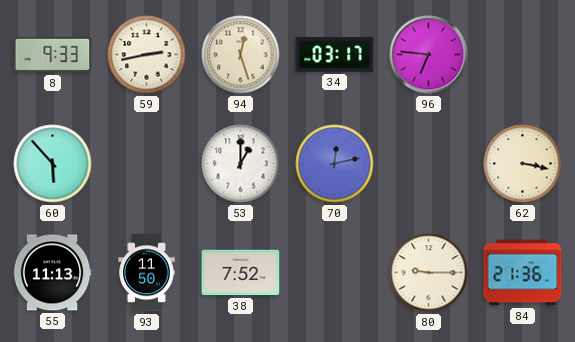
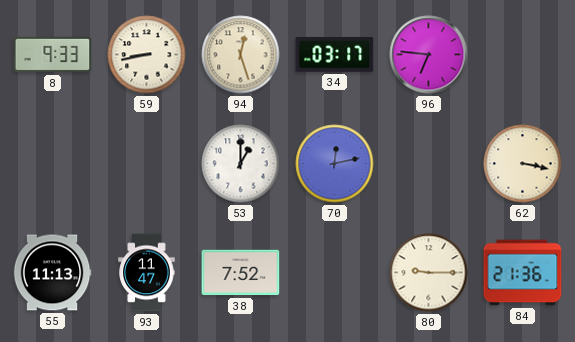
59: 2:43 -> 8:43 (147, 55)
60: 5:53 -> none (53, 164)
93: 11:50 -> 11:47 (147, 273)
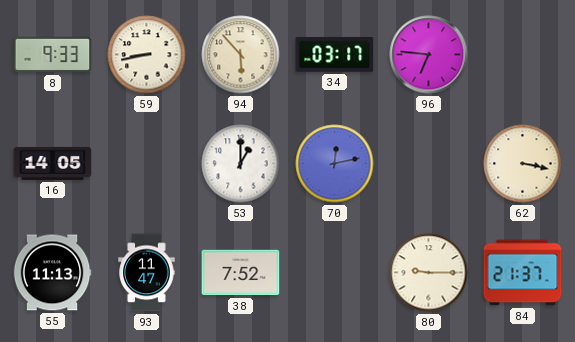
94: 12:27 -> 5:53 (241, 55)
16: none -> 14:05 (53, 163)
84: 21:36 -> 21:37 (523, 273)
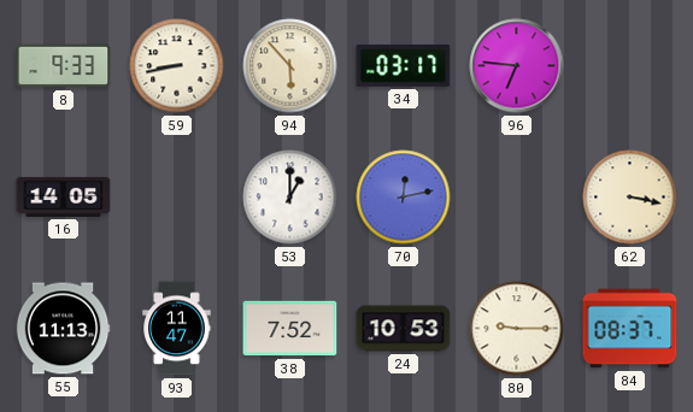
24: none -> 10:53 (404, 329)
84: 21:37 -> 08:37 (630, 329)
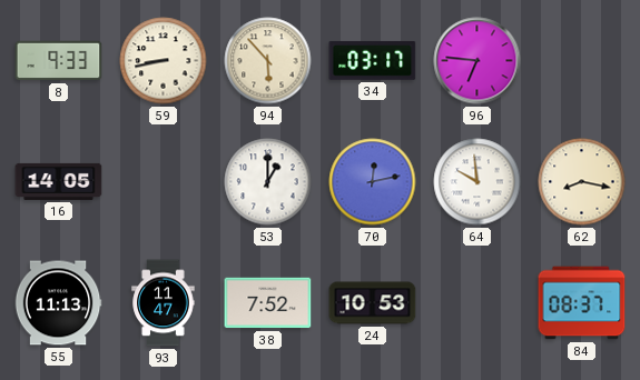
64: none -> 9:59 (477, 182)
62: 3:17 -> 8:17 (582, 182)
80: 9:15 -> none (517, 329)
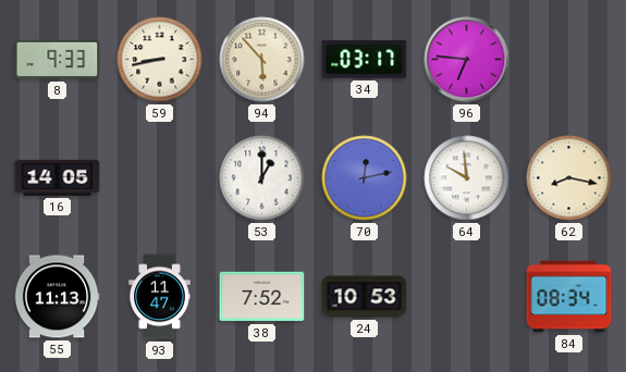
84: 08:37 -> 08:34 (569, 297)
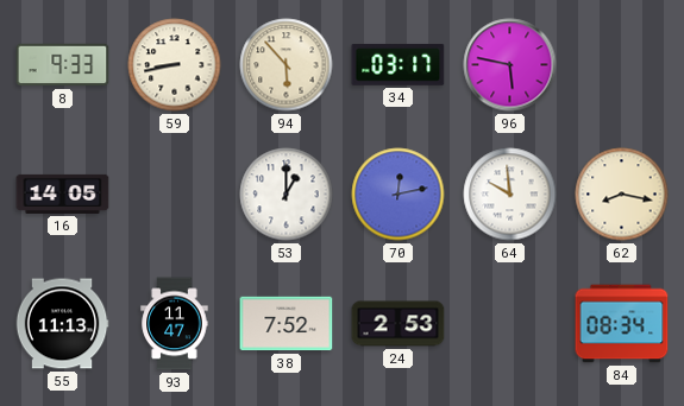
96: 6:46 -> 5:47 (510, 65)
24: 10:53 -> 2:53 (399, 324)
